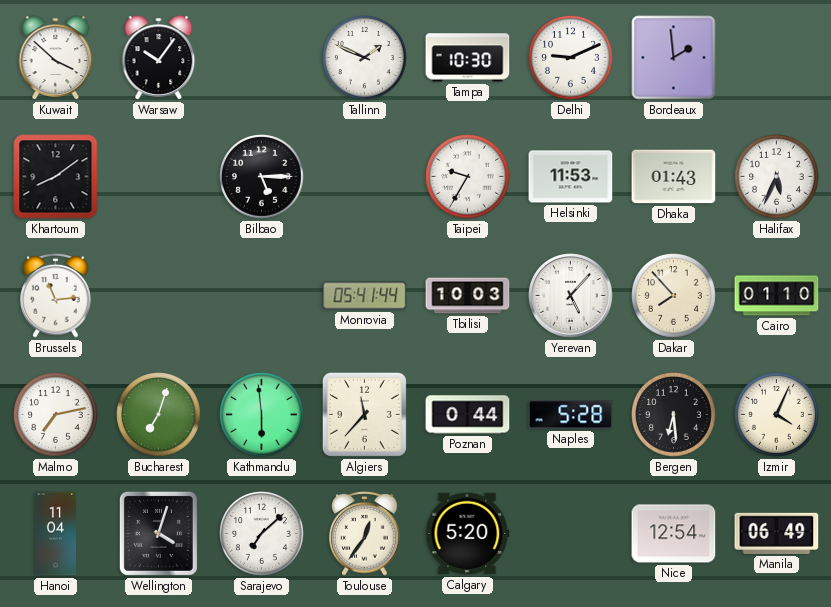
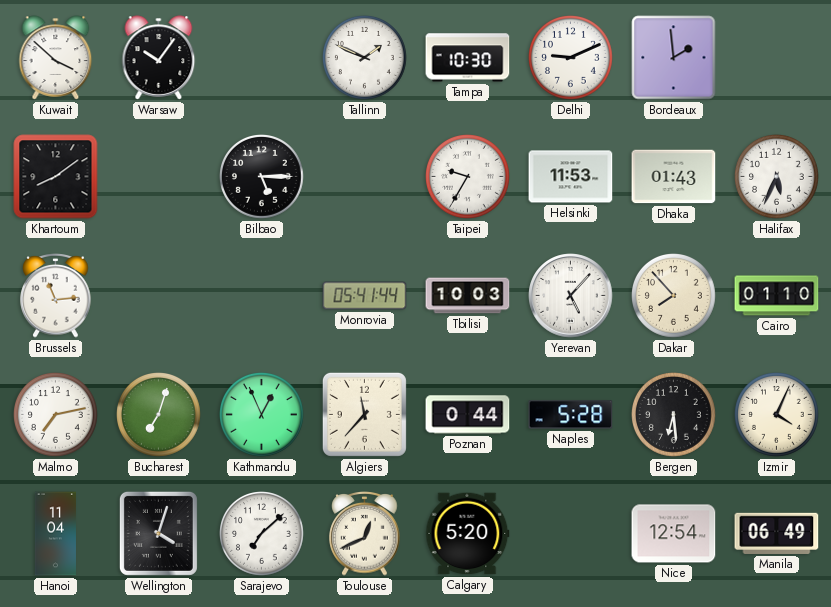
Kathmandu: 5:59 -> 12:56 (262, 415)
Toulouse: 12:36 -> 12:41 (365, 534)
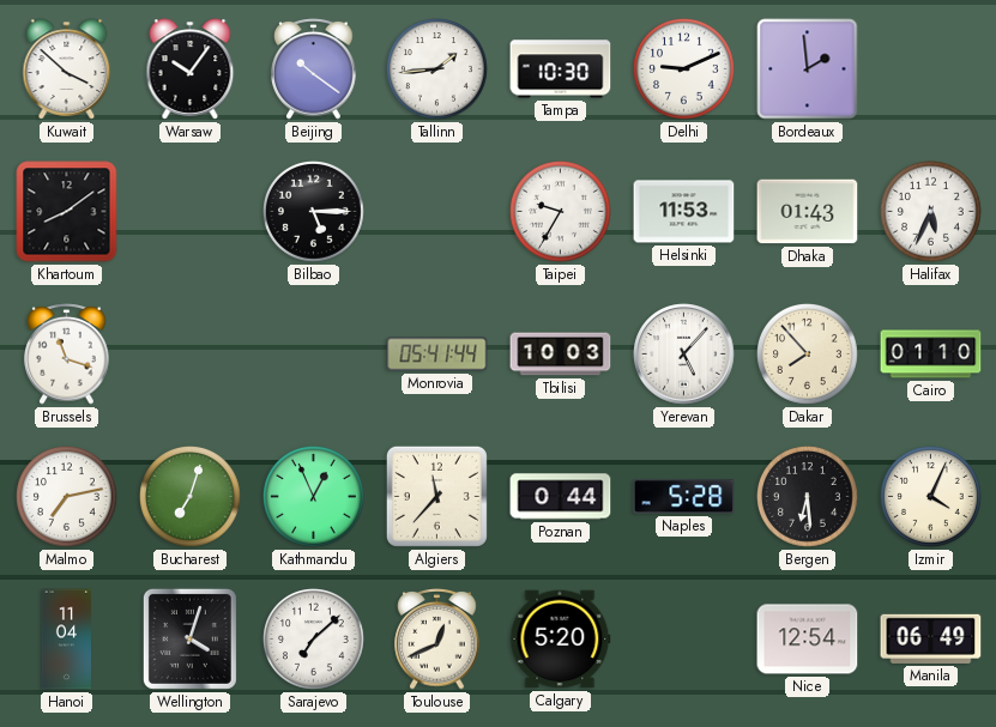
Beijing: none -> 10:21 (314, 69)
Tallinn: 1:49 -> 1:44 (437, 69)
Brussels: 11:14 -> 11:18 (67, 355)
